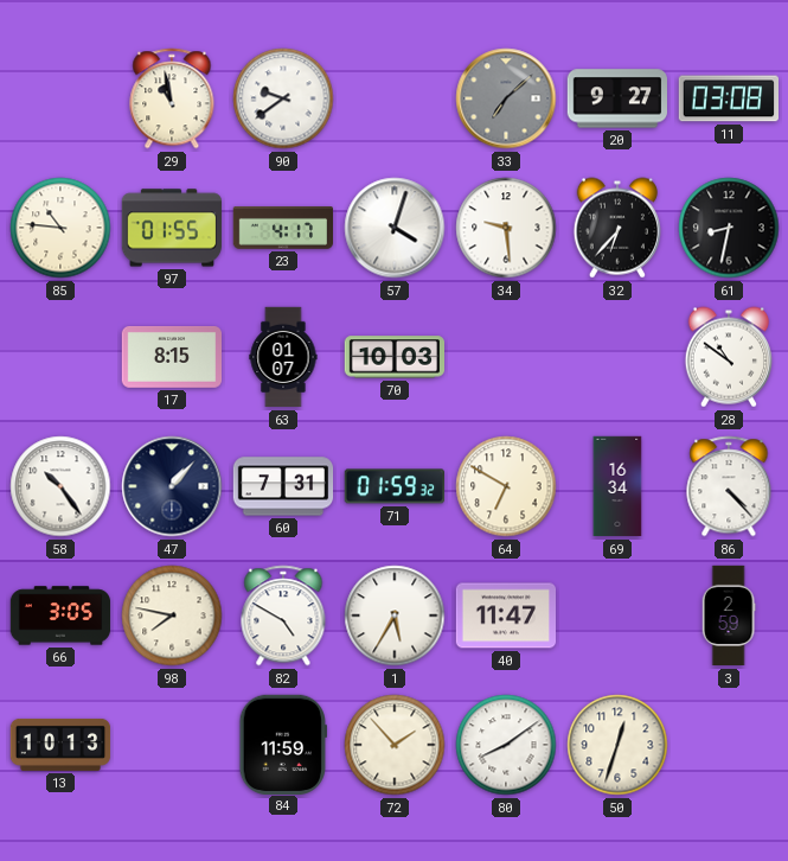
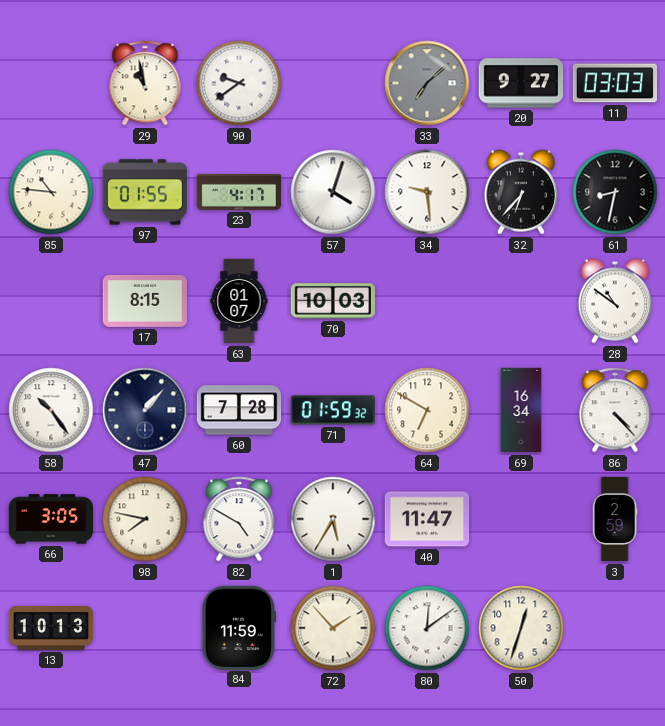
11: 03:08 -> 03:03 (615, 83)
60: 7:31 -> 7:28 (239, 410)
80: 8:09 -> 12:09 (427, 628)
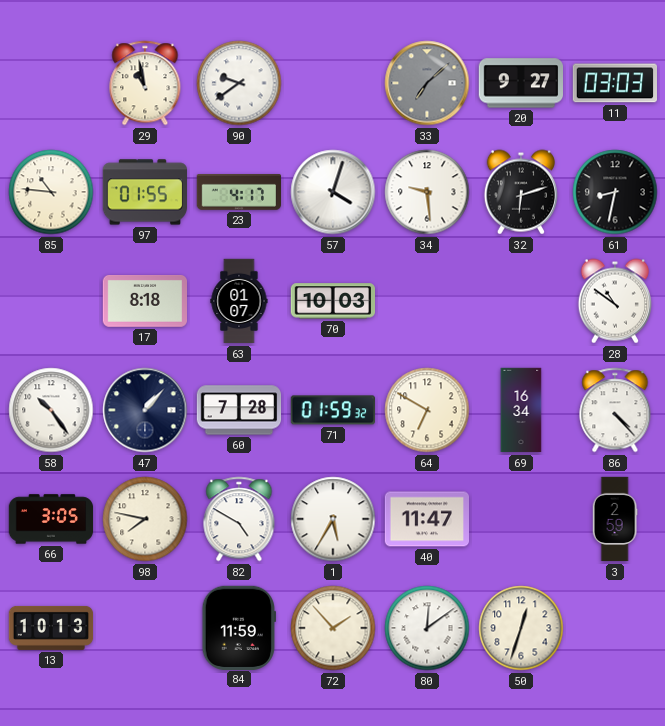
32: 6:37 -> 6:12 (520, 192)
17: 8:15 -> 8:18 (144, 302)
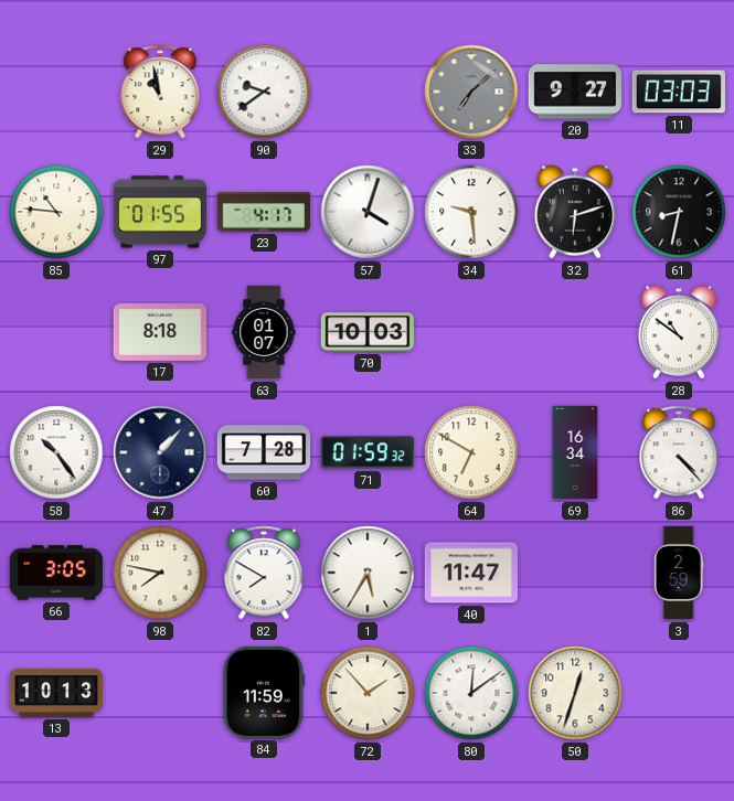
82: 4:50 -> 7:50 (264, 573)
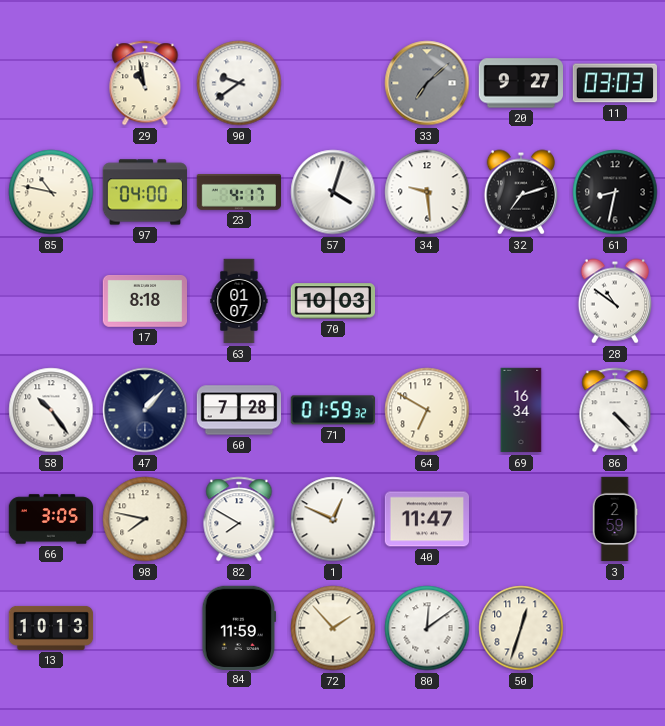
85: 10:46 -> 10:47 (51, 192)
97: 01:55 -> 04:00 (145, 192)
32: 6:12 -> 7:12 (520, 192)
1: 5:35 -> 12:49 (333, 519)
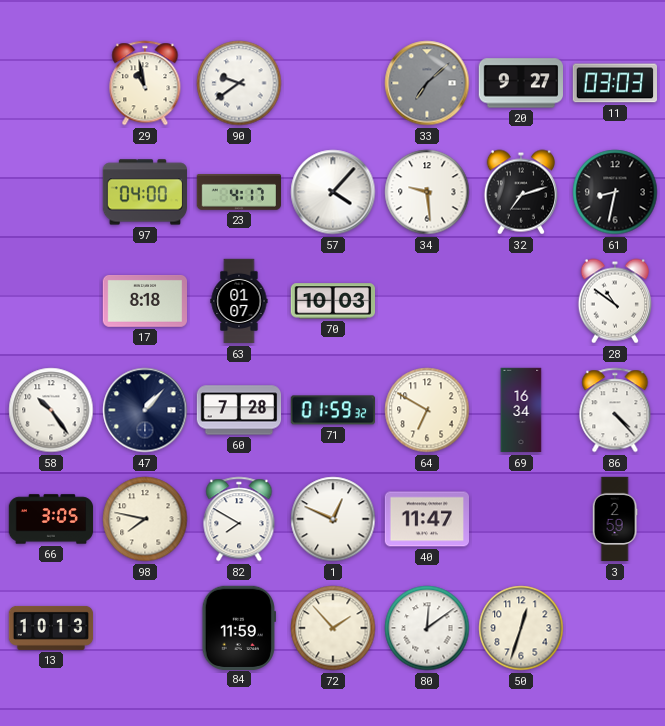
85: 10:47 -> none (51, 192)
57: 4:03 -> 4:07 (333, 192)
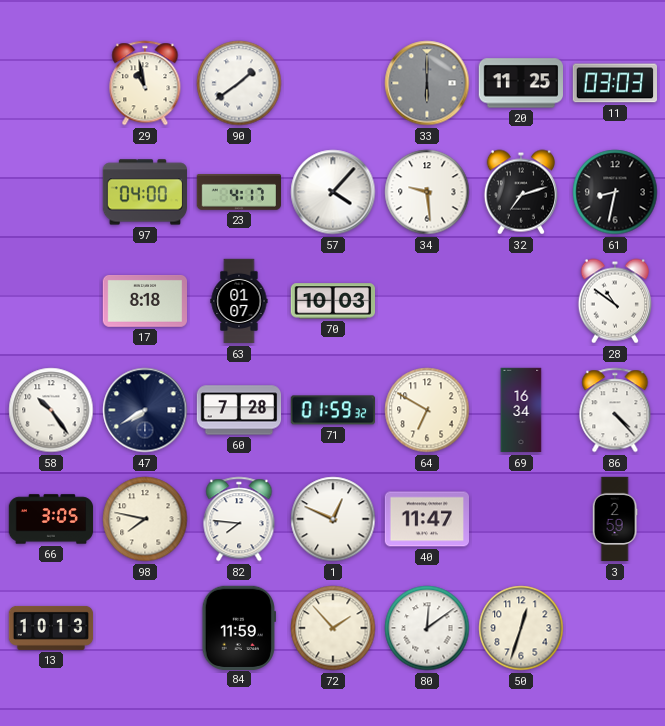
90: 9:39 -> 1:39 (239, 83)
33: 7:08 -> 6:00 (427, 83)
20: 9:27 -> 11:25 (520, 83)
47: 1:07 -> 7:40 (145, 410)
82: 7:50 -> 7:46 (239, 519)
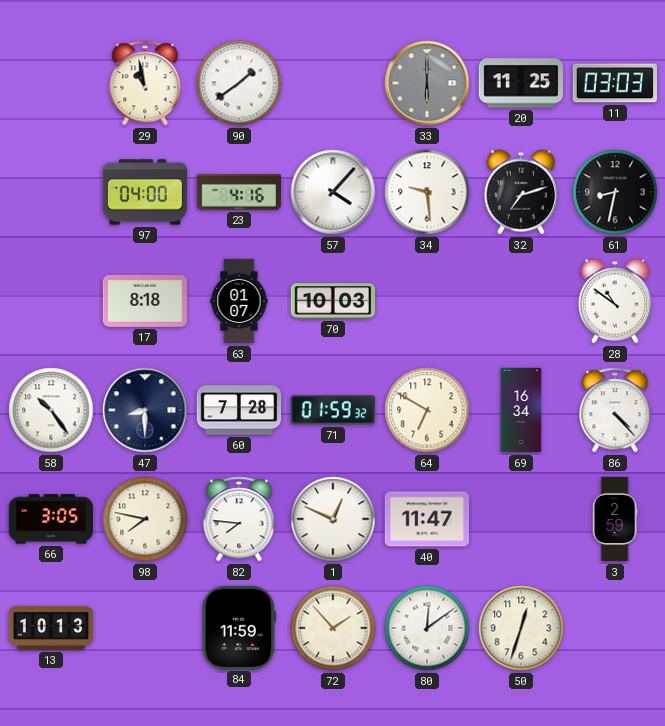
23: 4:17 -> 4:16 (239, 193)
47: 7:40 -> 8:30 (145, 410)
